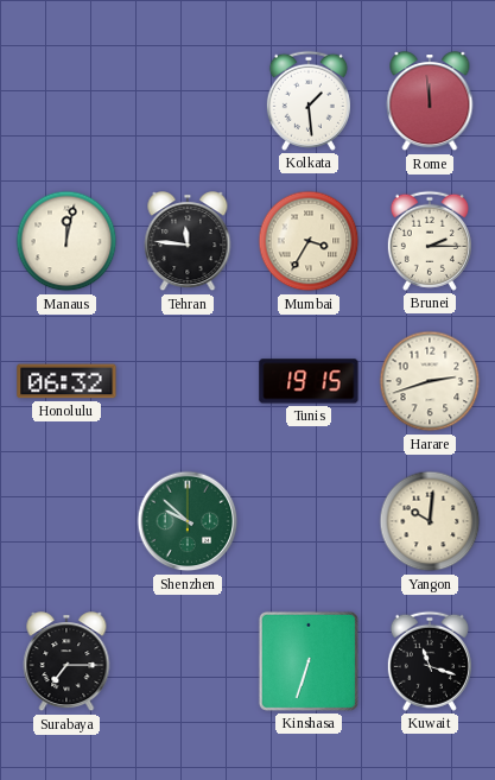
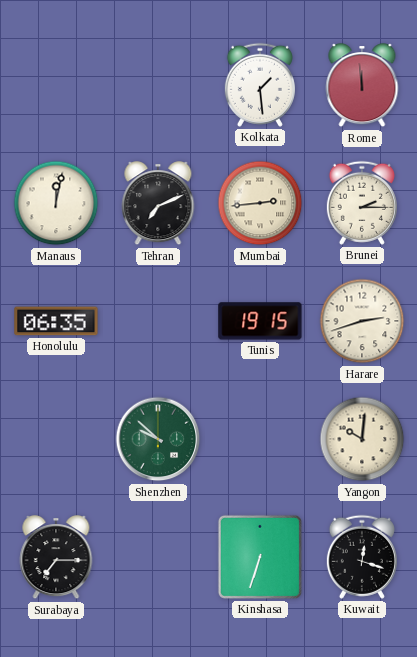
Tehran: 11:46 -> 7:11 (158, 204)
Mumbai: 3:35 -> 2:44 (260, 203)
Honolulu: 06:32 -> 06:35 (56, 321)
Kuwait: 11:18 -> 12:18 (362, 557)
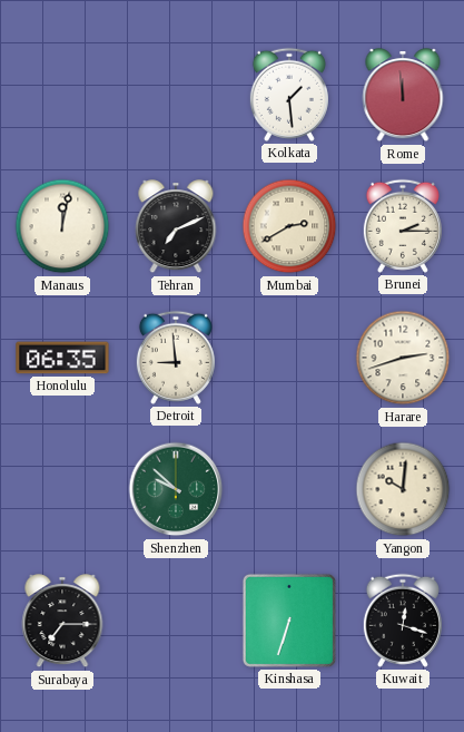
Mumbai: 2:44 -> 2:40 (289, 226)
Detroit: none -> 8:59 (176, 358)
Tunis: 19:15 -> none (260, 321)
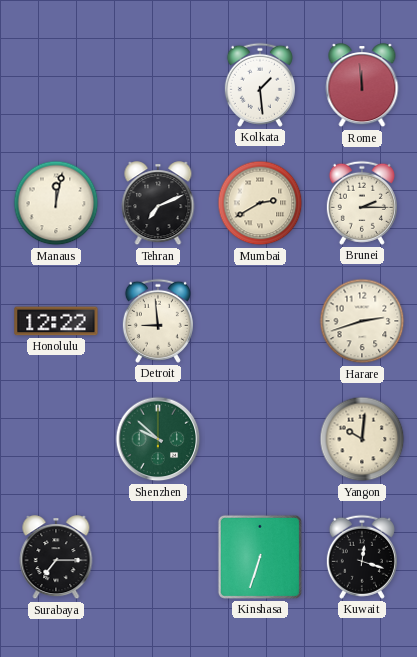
Honolulu: 06:35 -> 12:22 (56, 321)
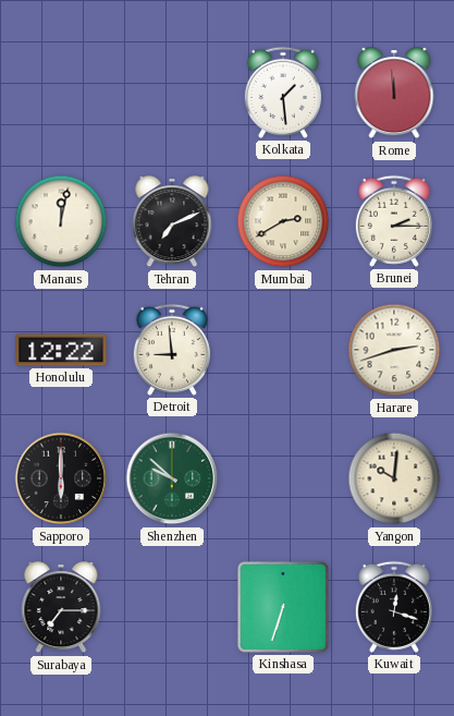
Sapporo: none -> 6:00 (61, 478)
